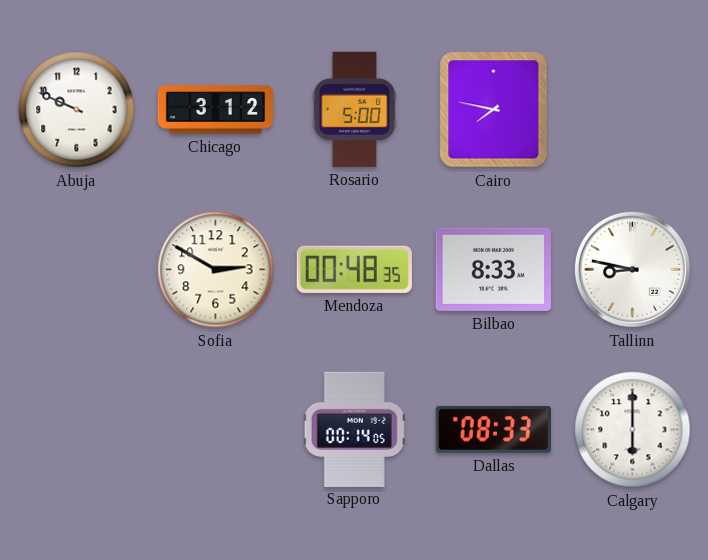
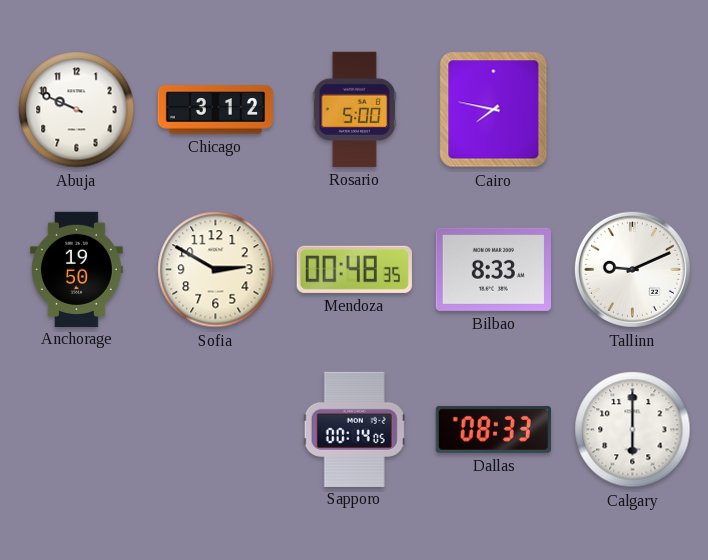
Anchorage: none -> 19:50 (76, 269)
Tallinn: 8:47 -> 9:11 (632, 269)
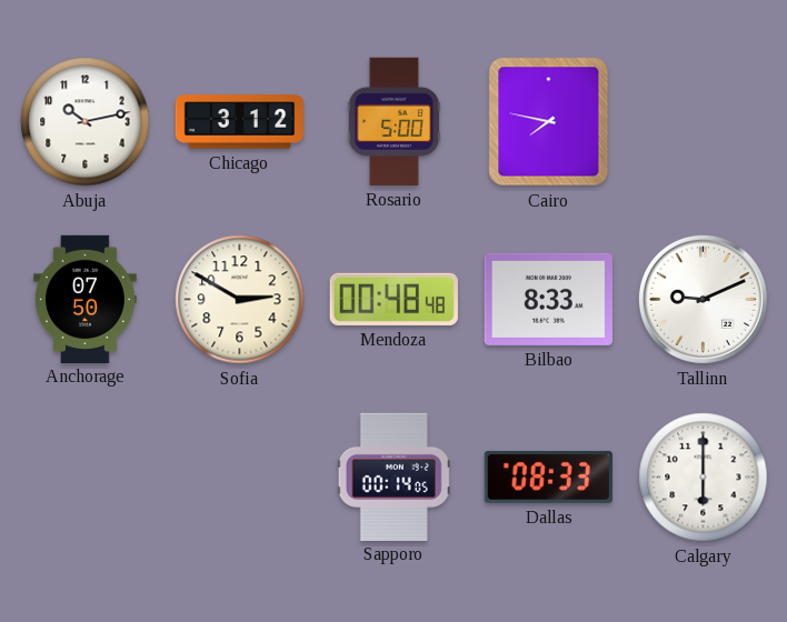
Abuja: 9:49 -> 10:13 (86, 122)
Anchorage: 19:50 -> 07:50 (84, 299)
Mendoza: 00:48:35 -> 00:48:48 (393, 299)
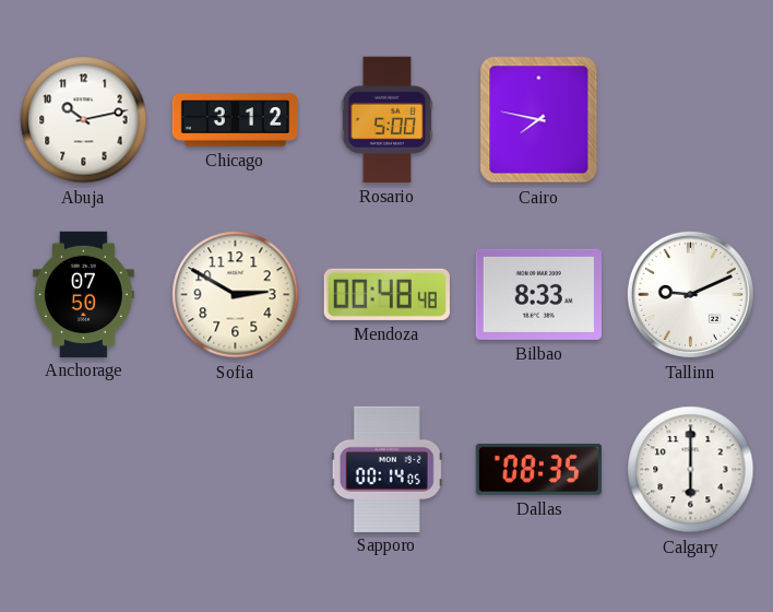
Dallas: 08:33 -> 08:35 (538, 469)
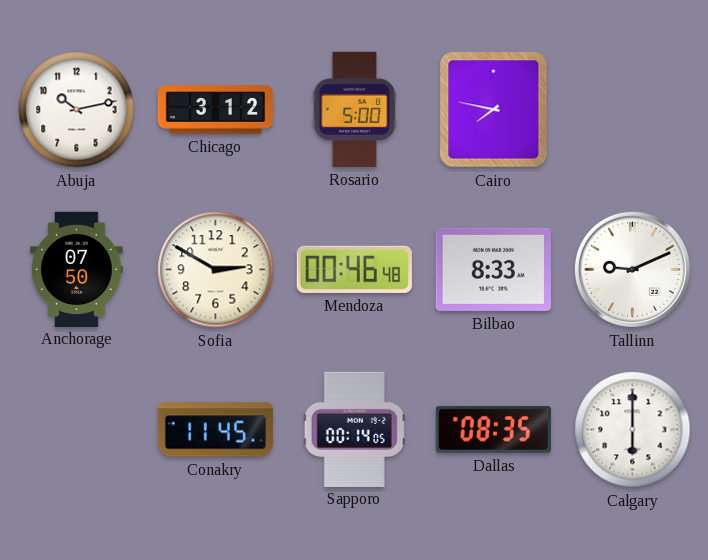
Mendoza: 00:48 -> 00:46 (354, 269)
Conakry: none -> 11:45 (215, 430)
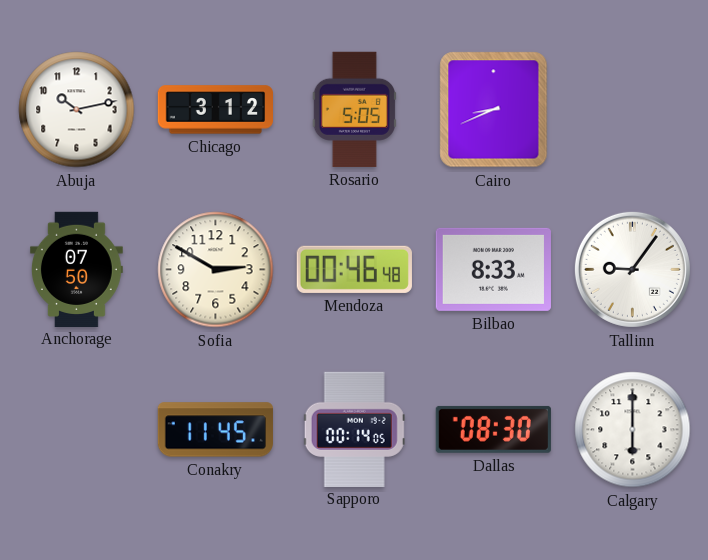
Rosario: 5:00 -> 5:05 (354, 109)
Cairo: 7:47 -> 8:41 (494, 110)
Tallinn: 9:11 -> 9:06 (632, 269)
Dallas: 08:35 -> 08:30 (493, 429)
